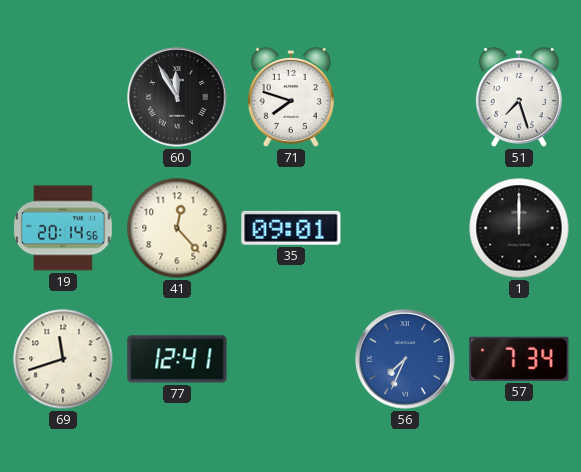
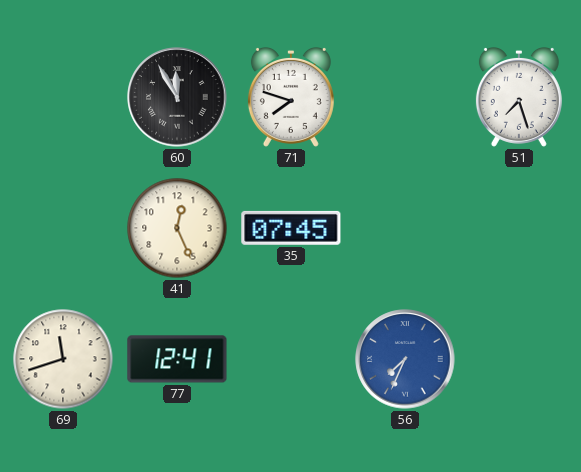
19: 20:14 -> none (64, 228)
41: 12:23 -> 12:26 (177, 228)
35: 09:01 -> 07:45 (291, 228)
1: 12:00 -> none (519, 228)
57: 7:34 -> none (519, 359)
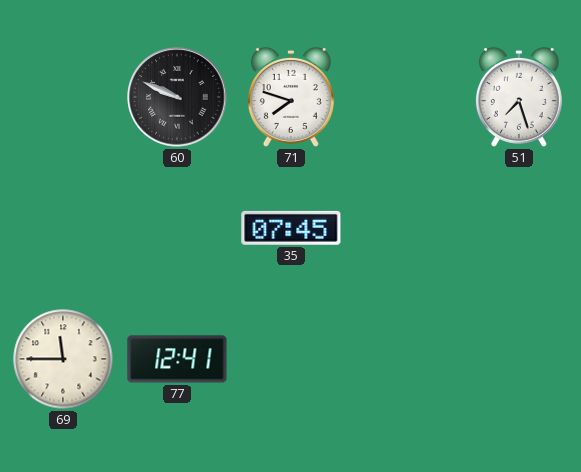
60: 11:55 -> 9:49 (177, 97)
41: 12:26 -> none (177, 228)
69: 11:42 -> 11:45 (63, 359)
56: 7:34 -> none (405, 359)
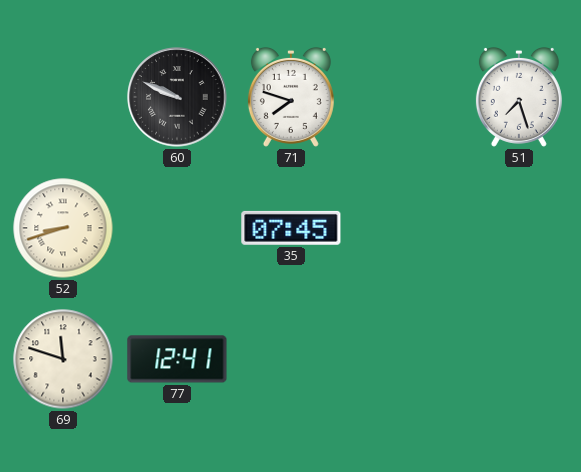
52: none -> 8:42 (63, 228)
69: 11:45 -> 11:48 (63, 359)
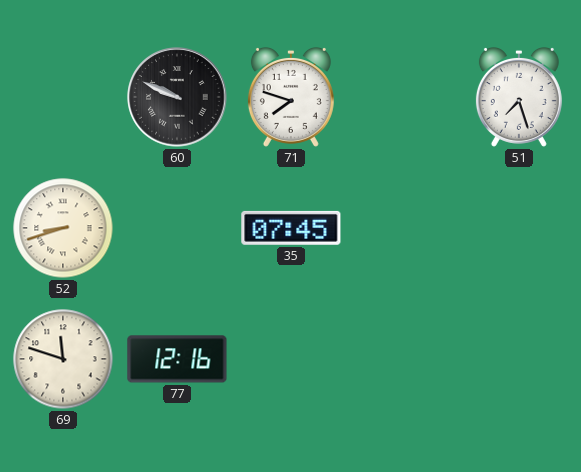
77: 12:41 -> 12:16 (177, 359)
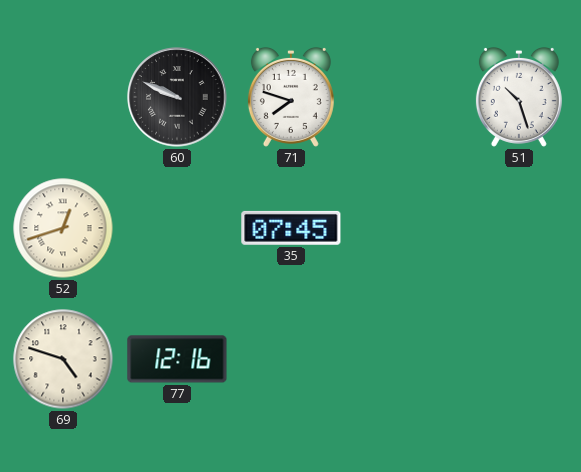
51: 7:27 -> 10:27 (519, 97)
52: 8:42 -> 12:42 (63, 228)
69: 11:48 -> 4:48 (63, 359)
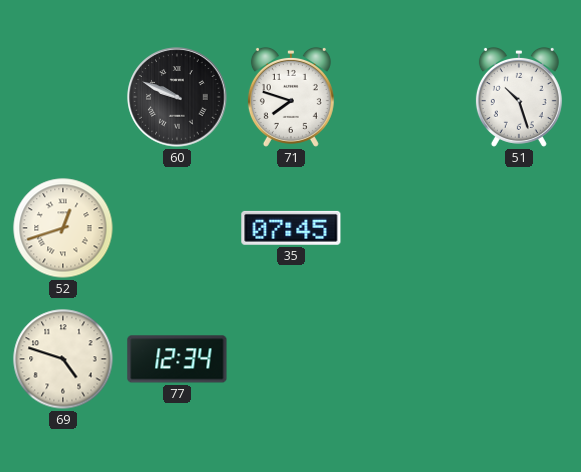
77: 12:16 -> 12:34 (177, 359)
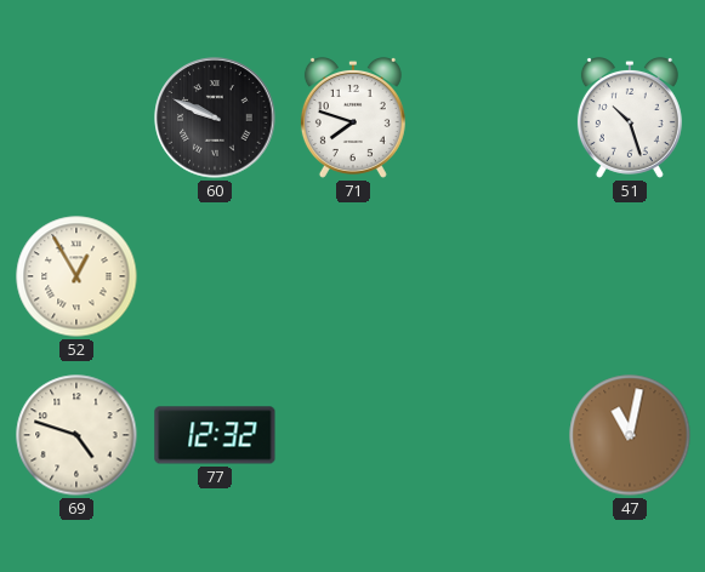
52: 12:42 -> 12:55 (76, 276)
35: 07:45 -> none (291, 228)
77: 12:34 -> 12:32 (215, 435)
47: none -> 11:02 (630, 435)
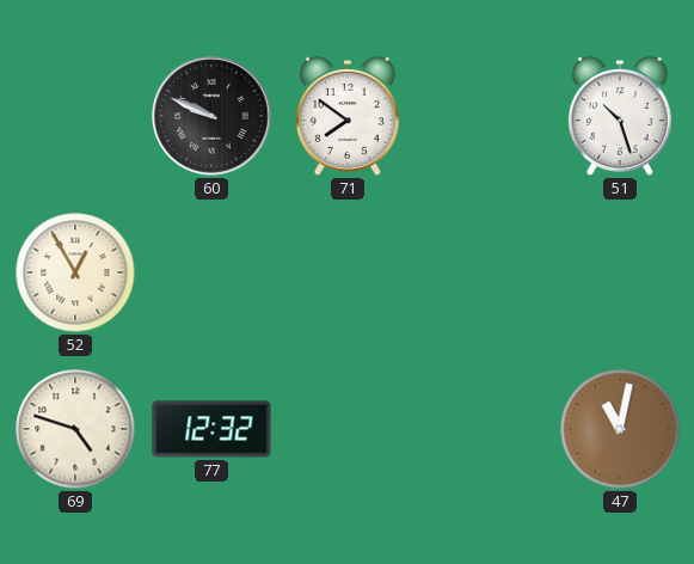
71: 7:48 -> 7:51 (348, 116)
